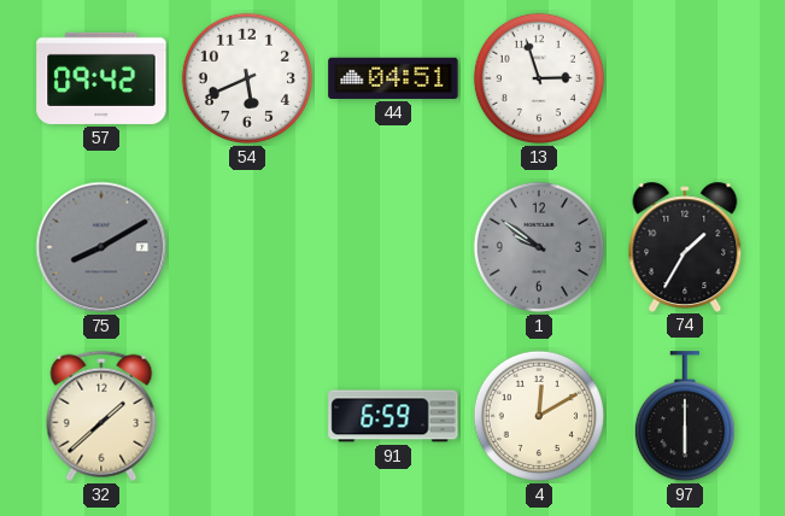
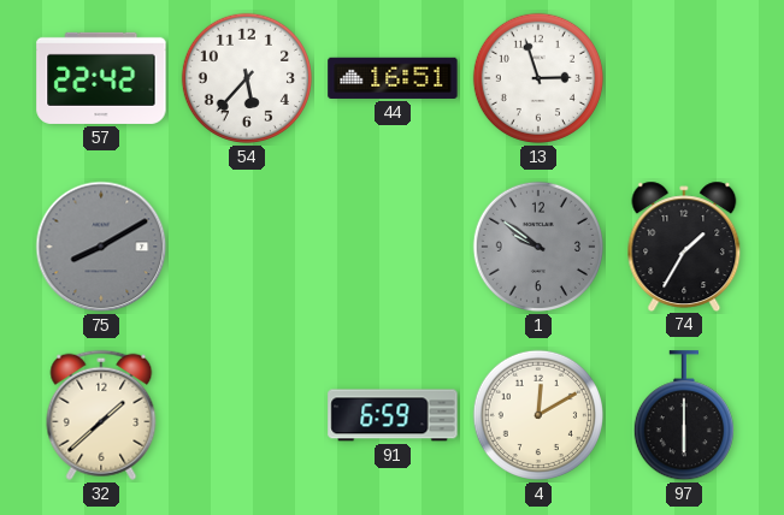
57: 09:42 -> 22:42 (101, 78)
54: 5:41 -> 5:37 (247, 78)
44: 04:51 -> 16:51 (393, 78)
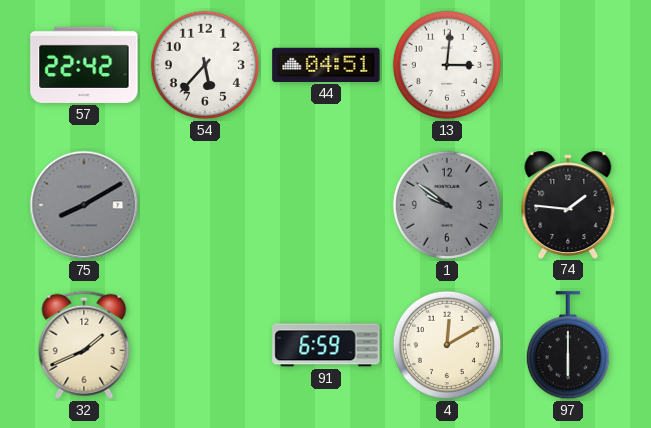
44: 16:51 -> 04:51 (326, 65)
13: 2:57 -> 3:01 (447, 65)
74: 1:35 -> 1:46 (568, 204)
32: 1:38 -> 1:41 (84, 345)
